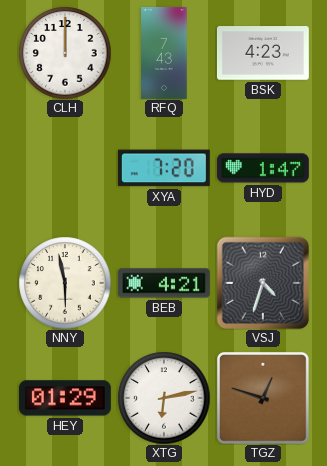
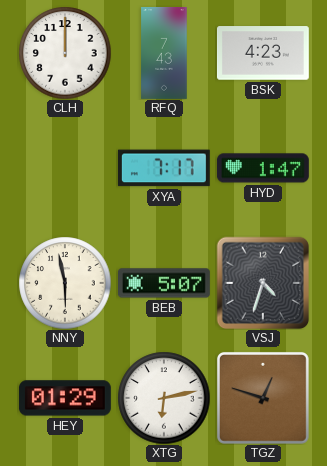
XYA: 7:20 -> 7:17 (164, 168)
BEB: 4:21 -> 5:07 (165, 283)
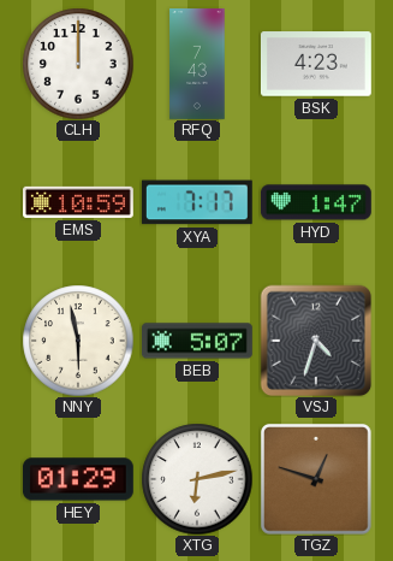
EMS: none -> 10:59 (79, 202)
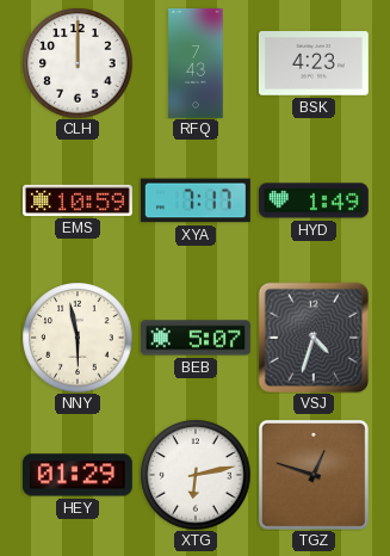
HYD: 1:47 -> 1:49 (314, 200)
